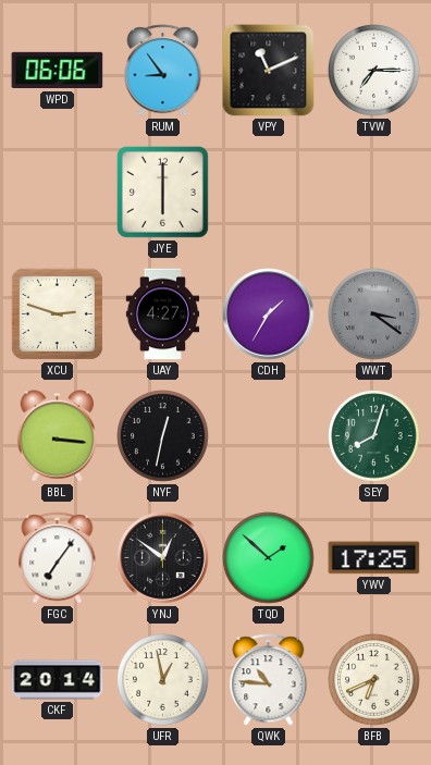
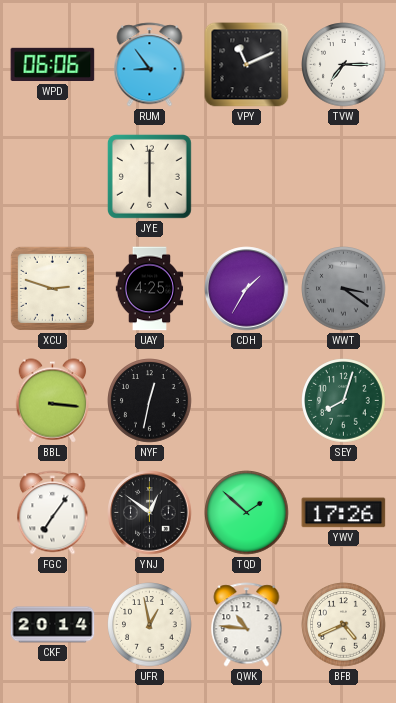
UAY: 4:27 -> 4:25 (150, 289)
YWV: 17:25 -> 17:26 (344, 513)
BFB: 6:41 -> 4:41 (344, 625)
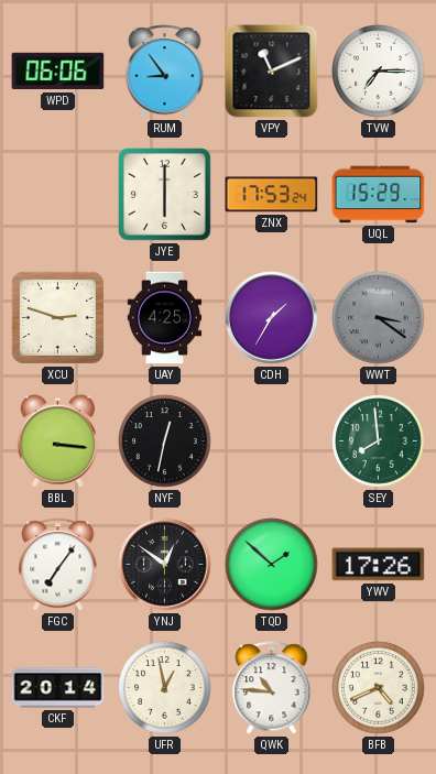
ZNX: none -> 17:53 (272, 195)
UQL: none -> 15:29 (379, 195)
SEY: 8:03 -> 7:59 (379, 441)
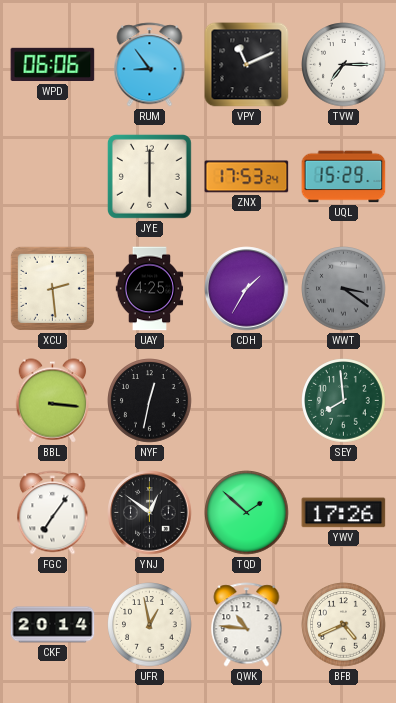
XCU: 2:48 -> 2:29 (52, 288)
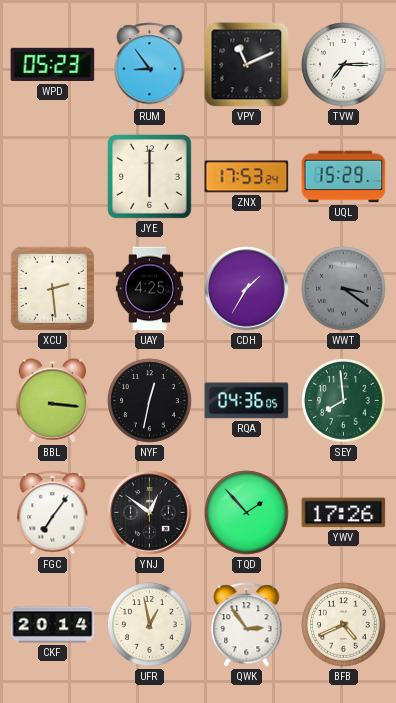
WPD: 06:06 -> 05:23 (53, 65)
RQA: none -> 04:36 (247, 401)
TQD: 1:52 -> 1:53 (247, 513)
QWK: 10:46 -> 2:54 (247, 625)
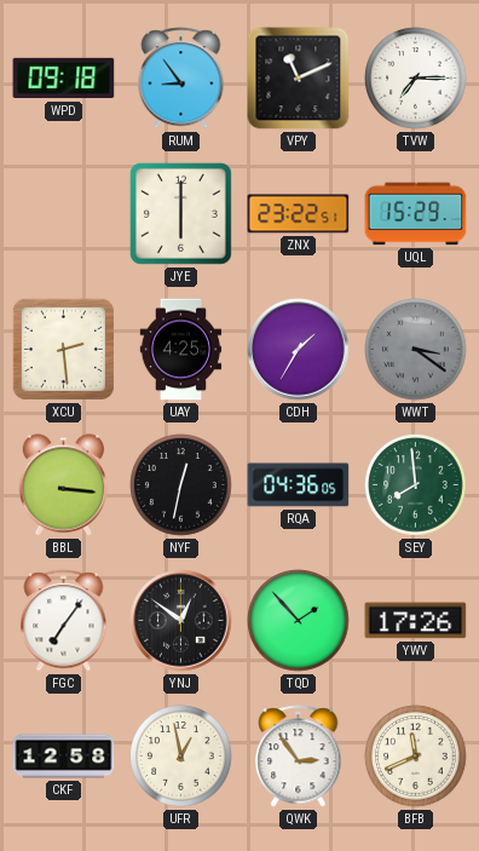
WPD: 05:23 -> 09:18 (64, 79)
ZNX: 17:53 -> 23:22 (299, 214)
CKF: 20:14 -> 12:58 (64, 757)
BFB: 4:41 -> 11:41 (416, 757)
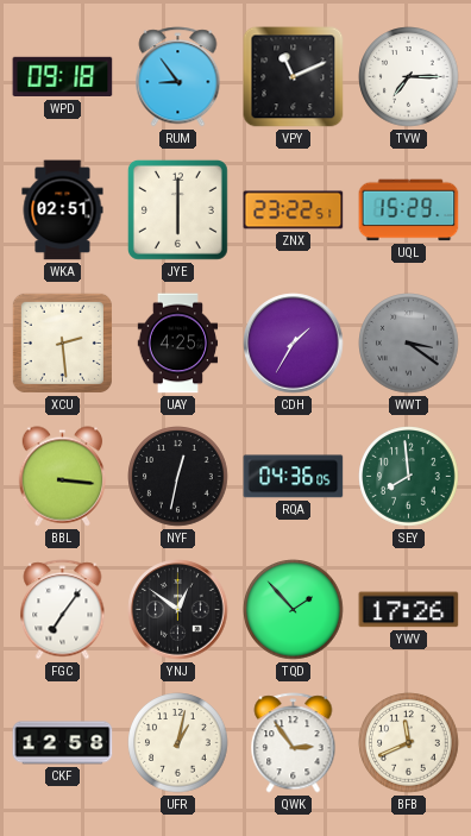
WKA: none -> 02:51 (63, 210)
UFR: 12:58 -> 1:02 (178, 743)
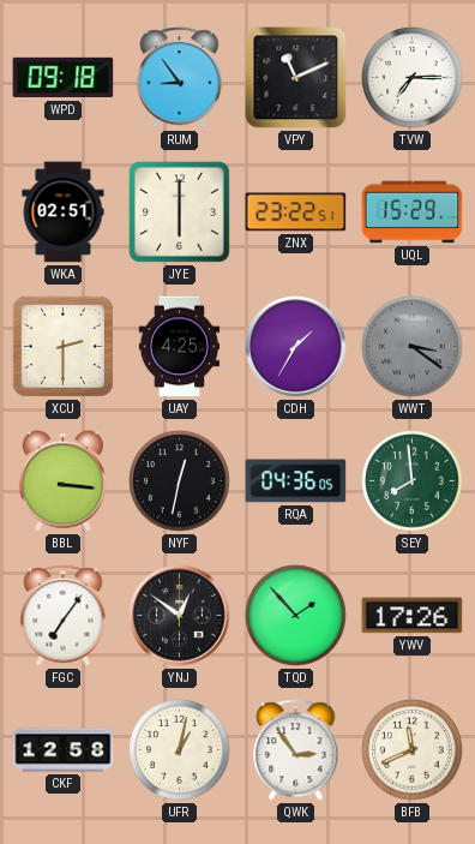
XCU: 2:29 -> 2:30 (62, 346)
